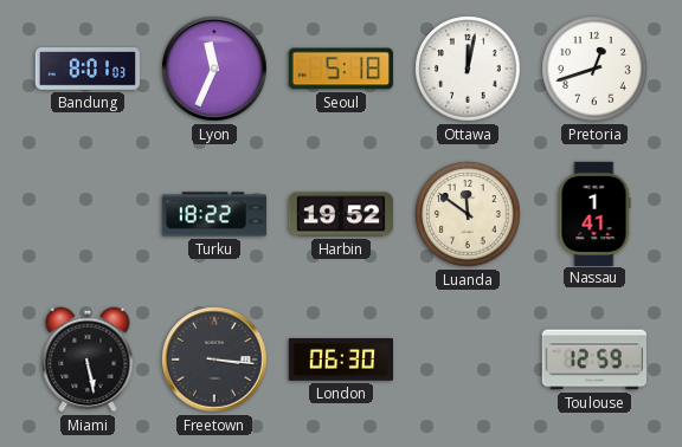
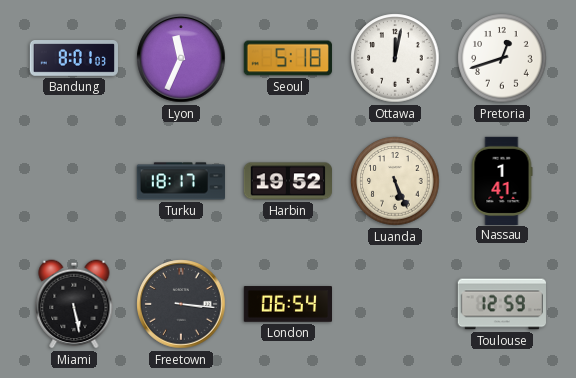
Turku: 18:22 -> 18:17 (180, 181)
Luanda: 11:51 -> 5:26 (395, 181)
London: 06:30 -> 06:54 (287, 304)
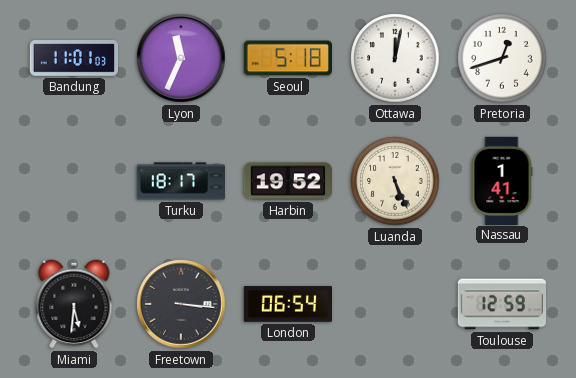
Bandung: 8:01 -> 11:01 (74, 58)
Miami: 5:28 -> 5:31 (74, 304)
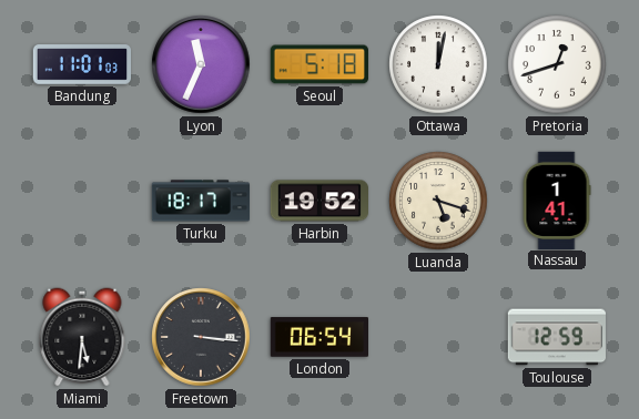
Luanda: 5:26 -> 5:18 (438, 201)
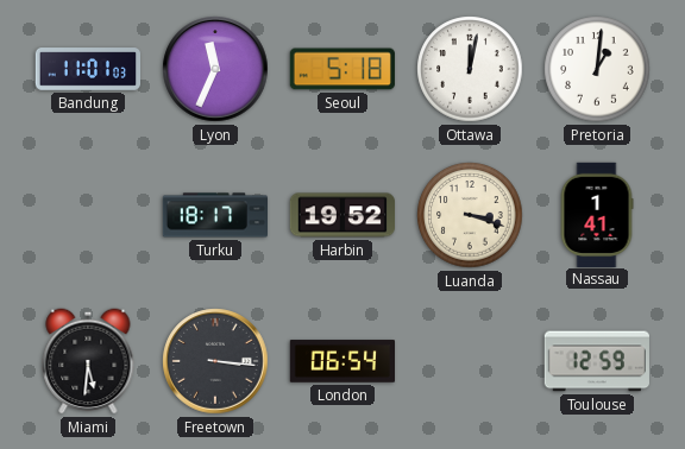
Pretoria: 12:42 -> 1:01 (597, 69)
Luanda: 5:18 -> 3:18 (470, 215)
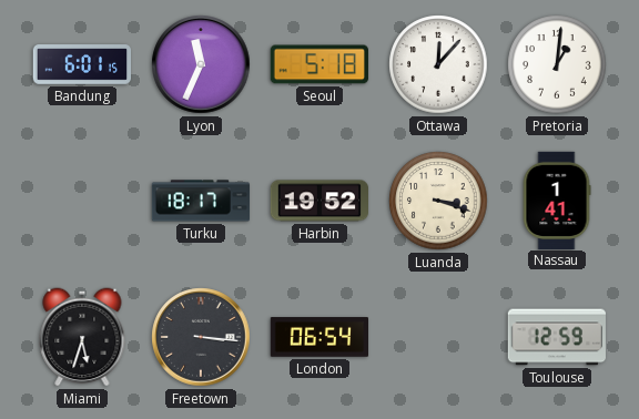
Bandung: 11:01 -> 6:01 (82, 64)
Ottawa: 12:02 -> 12:07 (438, 64)
Miami: 5:31 -> 5:33 (82, 337)
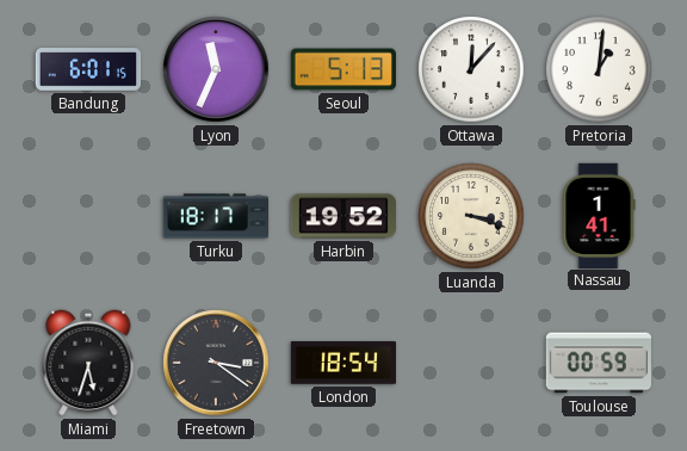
Seoul: 5:18 -> 5:13 (342, 69)
Freetown: 3:16 -> 3:21 (216, 363)
London: 06:54 -> 18:54 (342, 363)
Toulouse: 12:59 -> 00:59 (598, 363)
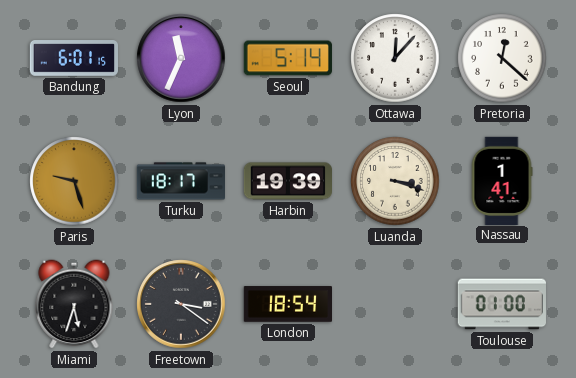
Seoul: 5:13 -> 5:14 (287, 58)
Pretoria: 1:01 -> 12:22 (502, 58)
Paris: none -> 9:27 (74, 181)
Harbin: 19:52 -> 19:39 (287, 181)
Toulouse: 00:59 -> 01:00 (501, 304)
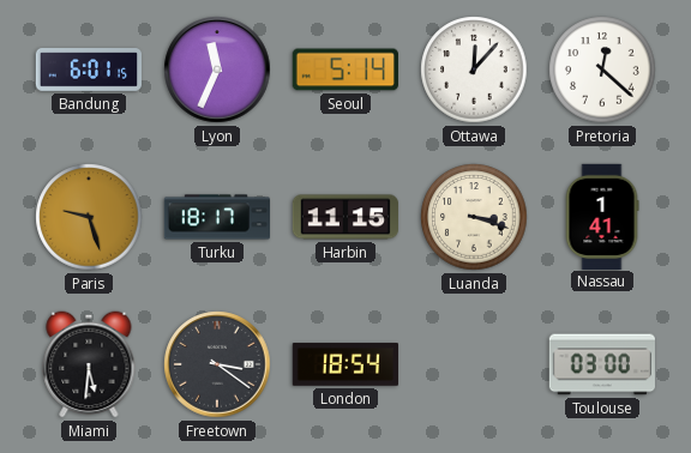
Harbin: 19:39 -> 11:15 (344, 217)
Miami: 5:33 -> 5:31 (89, 364)
Toulouse: 01:00 -> 03:00 (601, 364)
